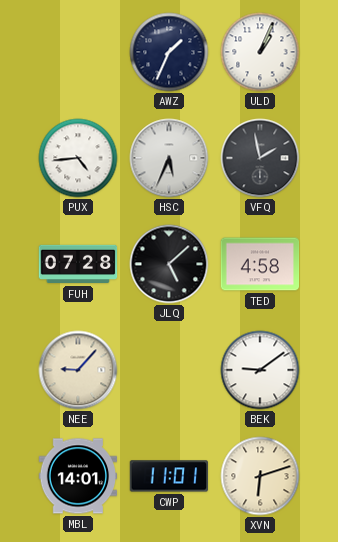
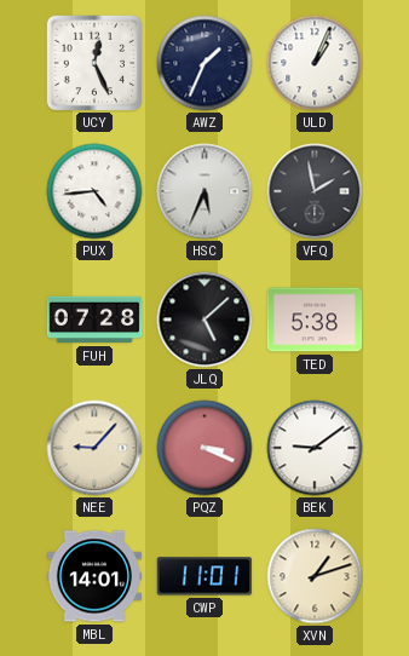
UCY: none -> 12:26 (94, 63)
TED: 4:58 -> 5:38 (315, 320)
PQZ: none -> 3:19 (204, 448)
XVN: 6:12 -> 1:12 (315, 576)
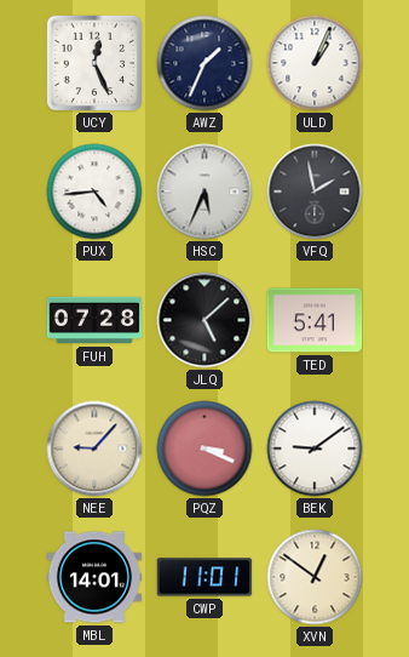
TED: 5:38 -> 5:41 (315, 320)
XVN: 1:12 -> 12:51 (315, 577)
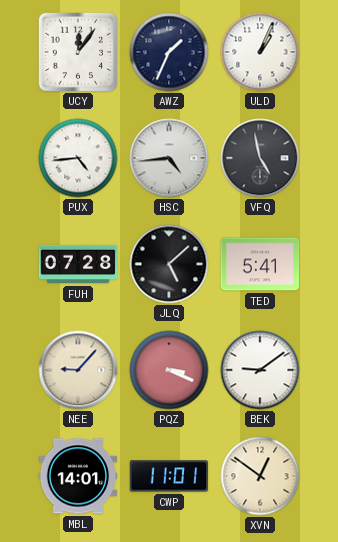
UCY: 12:26 -> 12:06 (78, 52)
HSC: 5:34 -> 4:44 (169, 158)
VFQ: 1:58 -> 4:58 (260, 158)
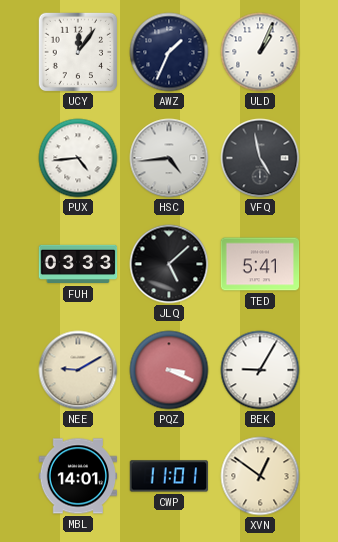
FUH: 07:28 -> 03:33 (78, 264)
NEE: 9:07 -> 9:10 (78, 370)
BEK: 9:09 -> 9:05 (260, 370)
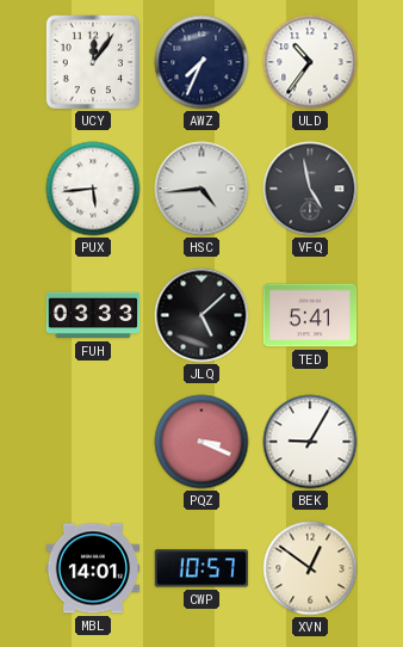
AWZ: 1:34 -> 7:34 (201, 62)
ULD: 1:04 -> 10:36 (310, 62)
PUX: 4:44 -> 5:44 (93, 189)
NEE: 9:10 -> none (78, 370)
CWP: 11:01 -> 10:57 (201, 568)
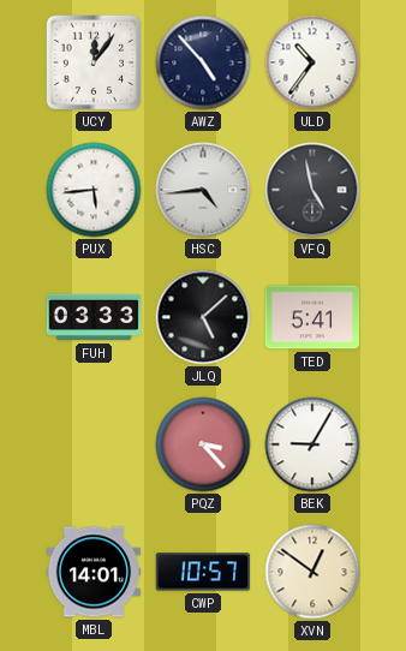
AWZ: 7:34 -> 4:53 (203, 62)
PQZ: 3:19 -> 3:23 (203, 444)
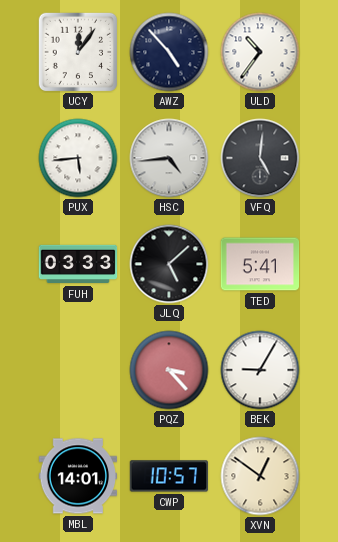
VFQ: 4:58 -> 5:01 (260, 158)
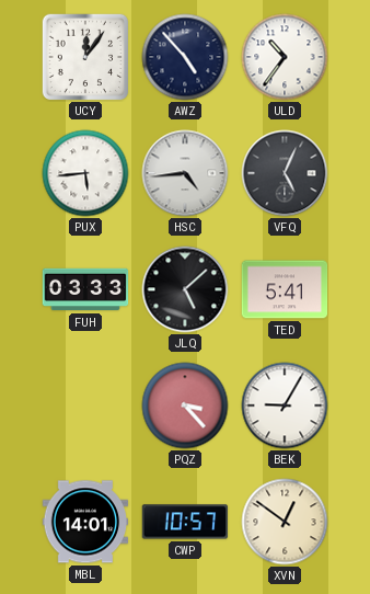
VFQ: 5:01 -> 5:04 (285, 173)
